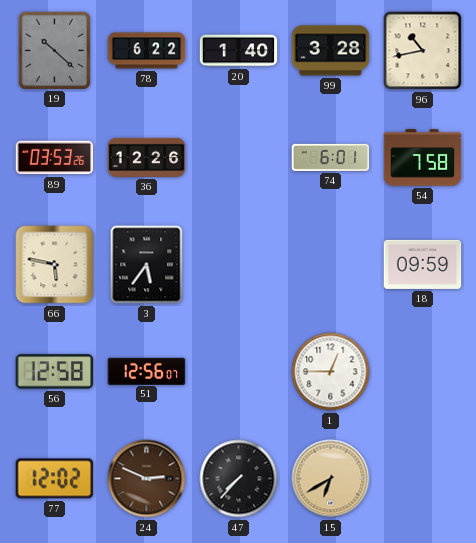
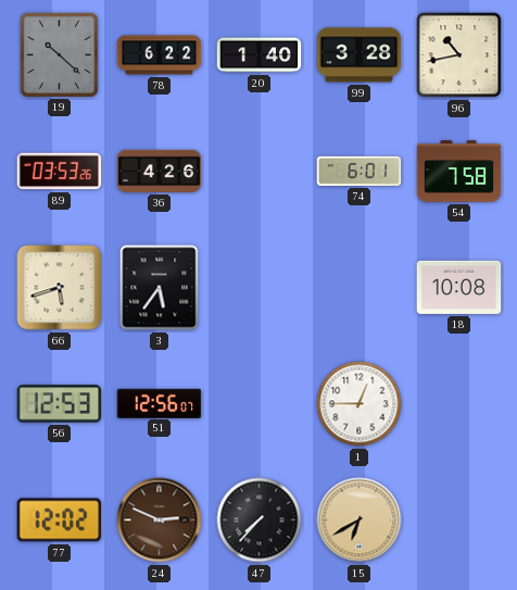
36: 12:26 -> 4:26 (160, 171)
66: 5:47 -> 5:42 (60, 288)
18: 09:59 -> 10:08 (459, 287)
56: 12:58 -> 12:53 (60, 404)
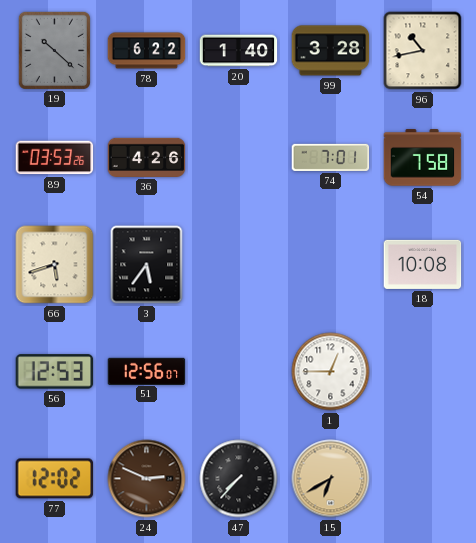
74: 6:01 -> 7:01 (331, 157)
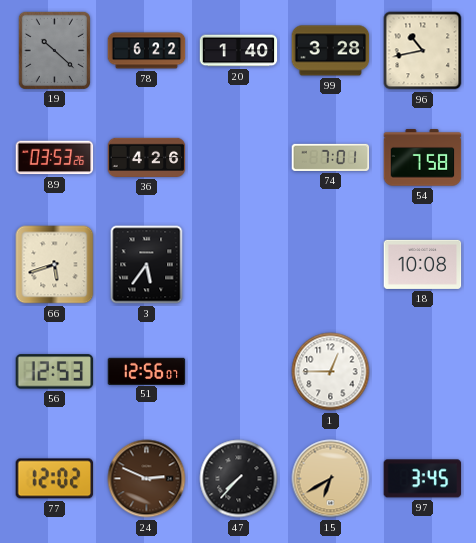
97: none -> 3:45 (423, 479)
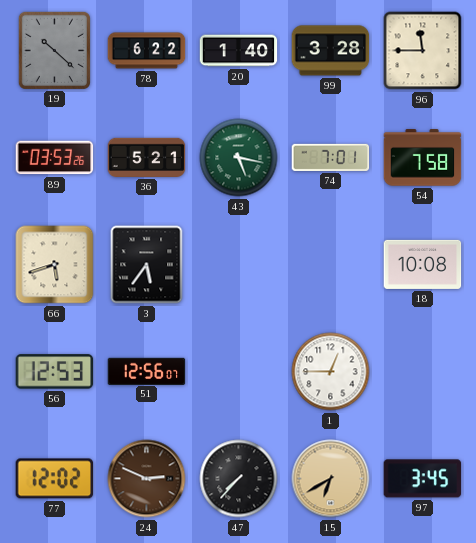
96: 10:43 -> 11:45 (423, 51)
36: 4:26 -> 5:21 (147, 157)
43: none -> 5:17 (239, 158)
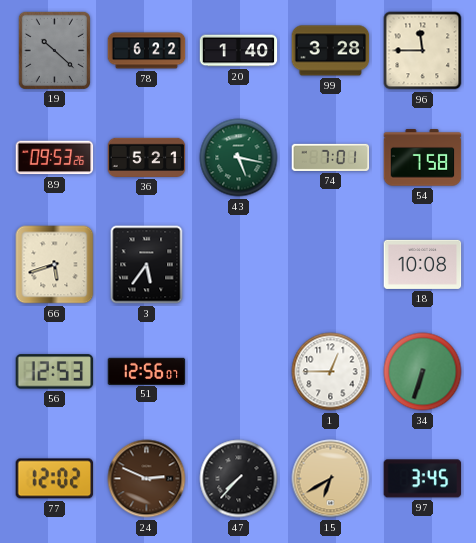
89: 03:53 -> 09:53 (55, 158)
34: none -> 6:33 (423, 372)
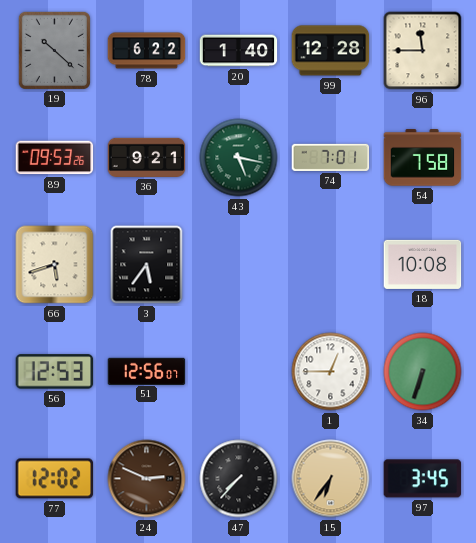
99: 3:28 -> 12:28 (331, 51)
36: 5:21 -> 9:21 (147, 157)
15: 6:40 -> 6:36 (331, 479)
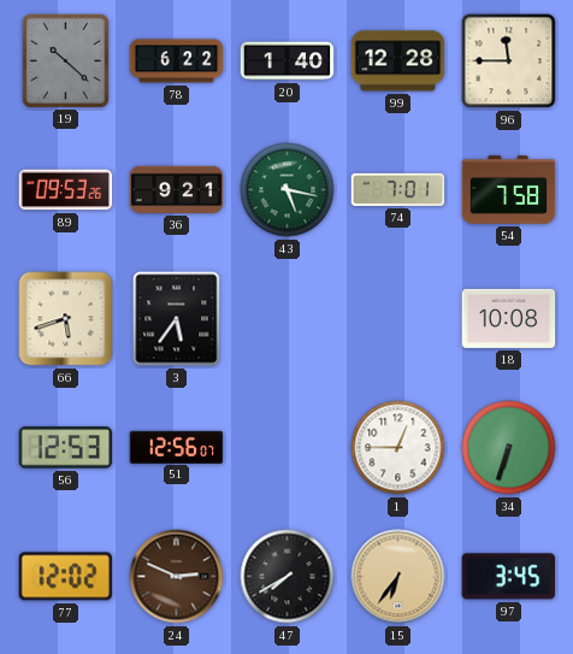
47: 7:37 -> 7:40 (288, 577)
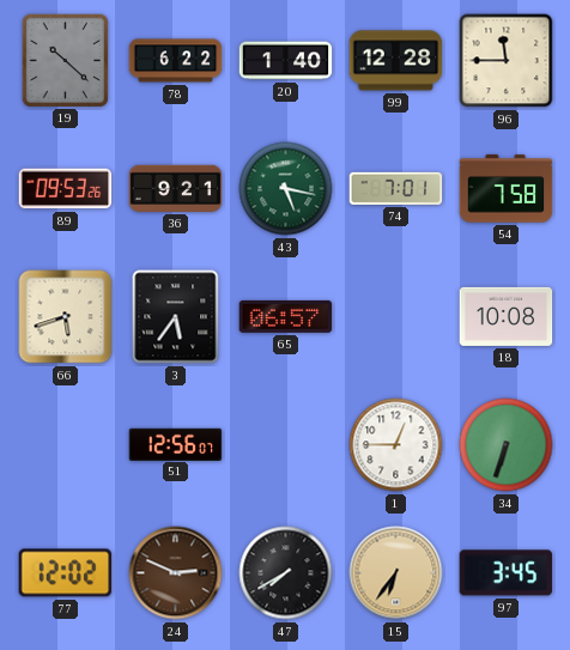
65: none -> 06:57 (286, 316)
56: 12:53 -> none (66, 448)
